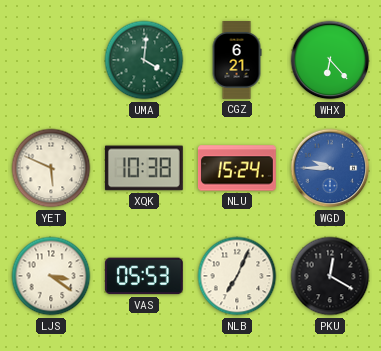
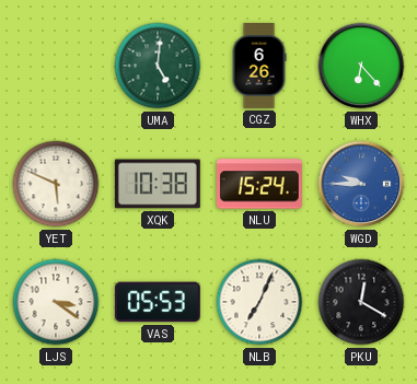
UMA: 4:01 -> 5:01 (158, 66)
CGZ: 6:21 -> 6:26 (259, 67)
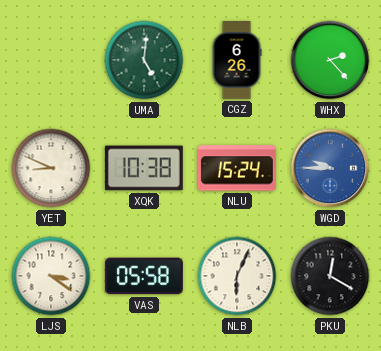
WHX: 6:23 -> 2:23 (330, 60)
YET: 5:49 -> 8:49 (51, 168)
VAS: 05:53 -> 05:58 (144, 276)
NLB: 7:04 -> 6:04 (237, 276)
